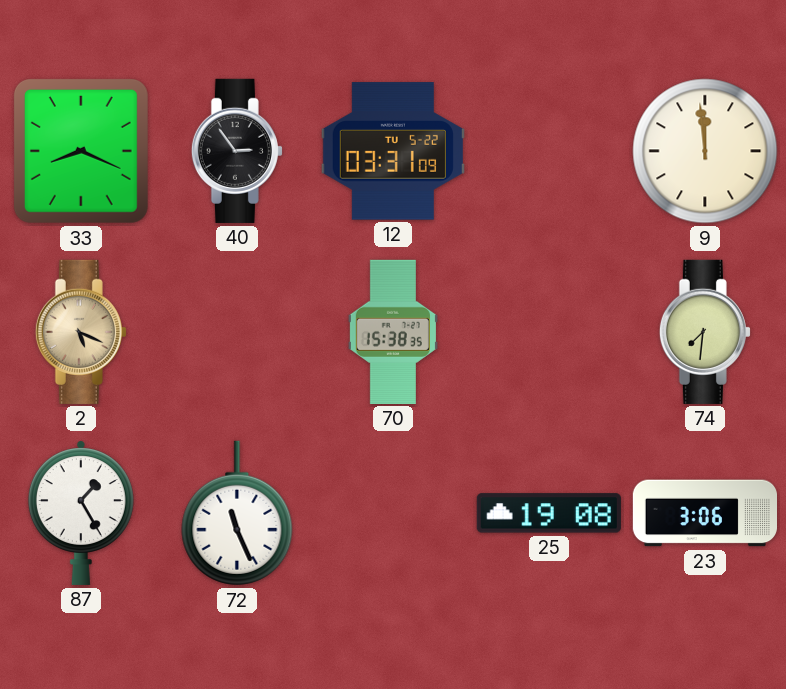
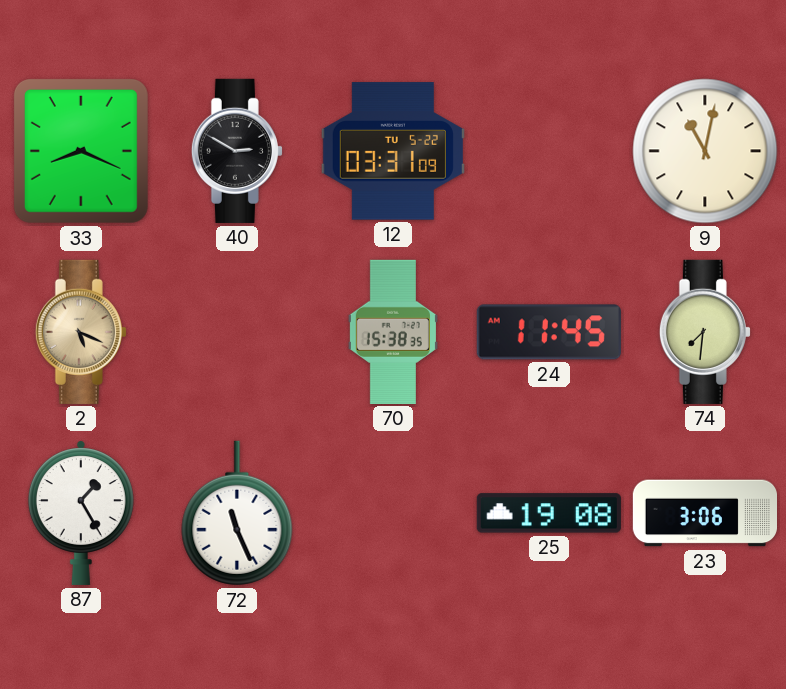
40: 2:54 -> 2:50 (237, 151)
9: 11:59 -> 11:02 (705, 151)
24: none -> 11:45 (549, 332)
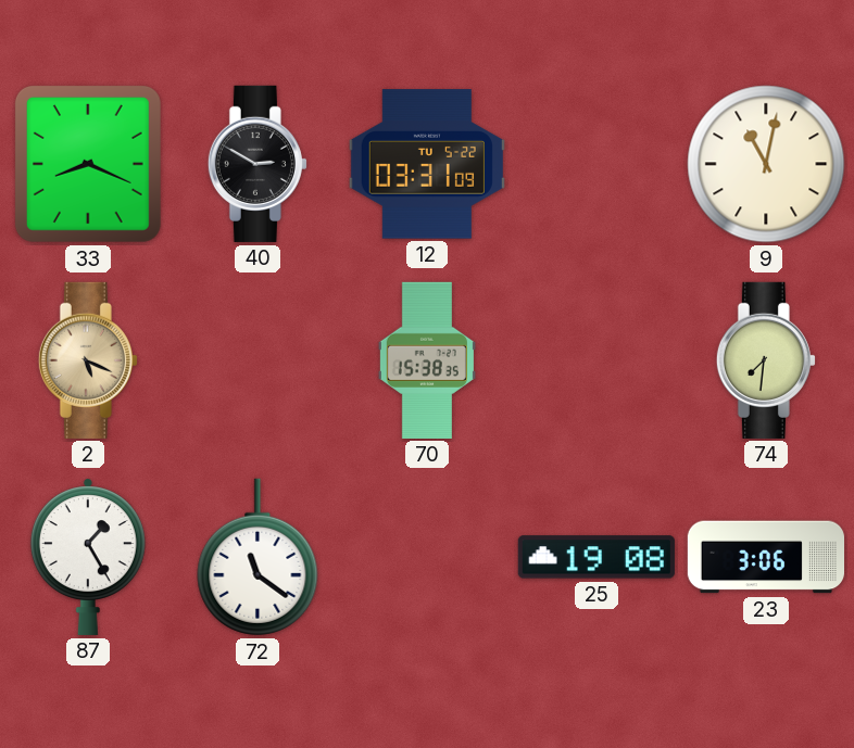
24: 11:45 -> none (549, 332)
72: 11:26 -> 11:21 (258, 557)
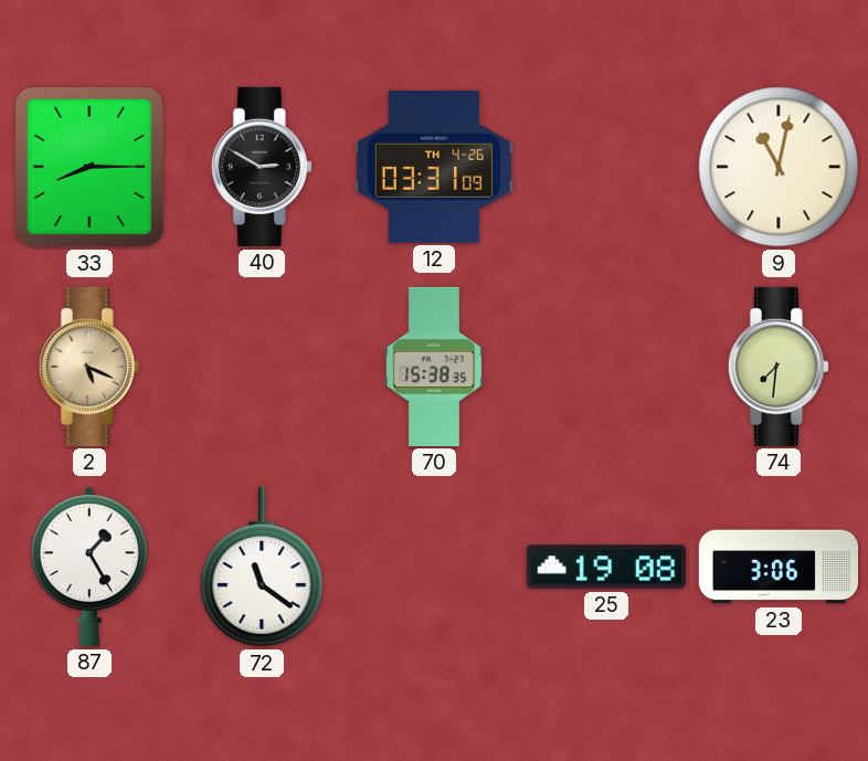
33: 8:19 -> 8:15 (89, 167)
12 date: TU 5-22 -> TH 4-26 (434, 167)
